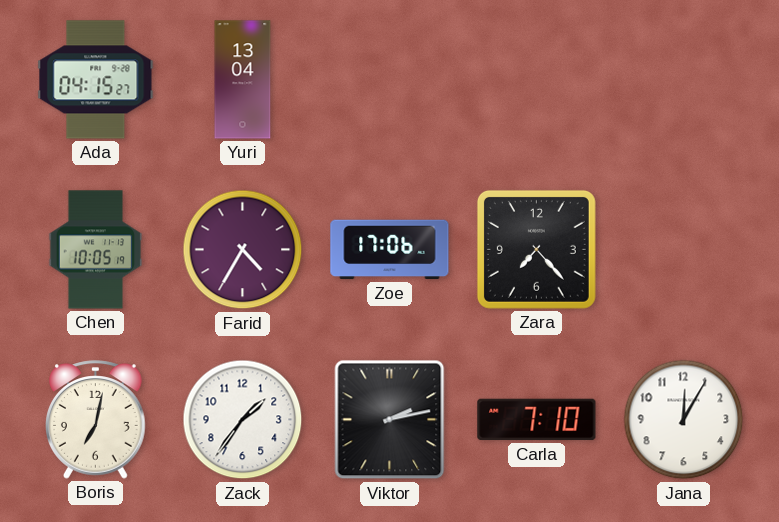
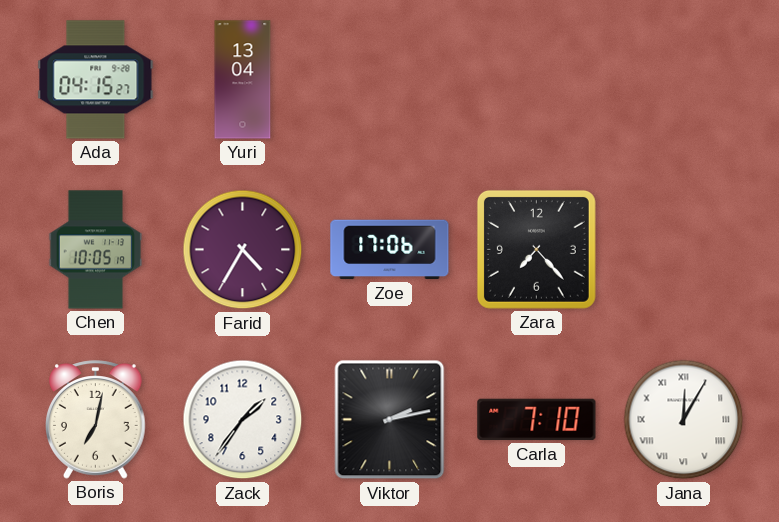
Jana numerals: Arabic -> Roman (684, 420)
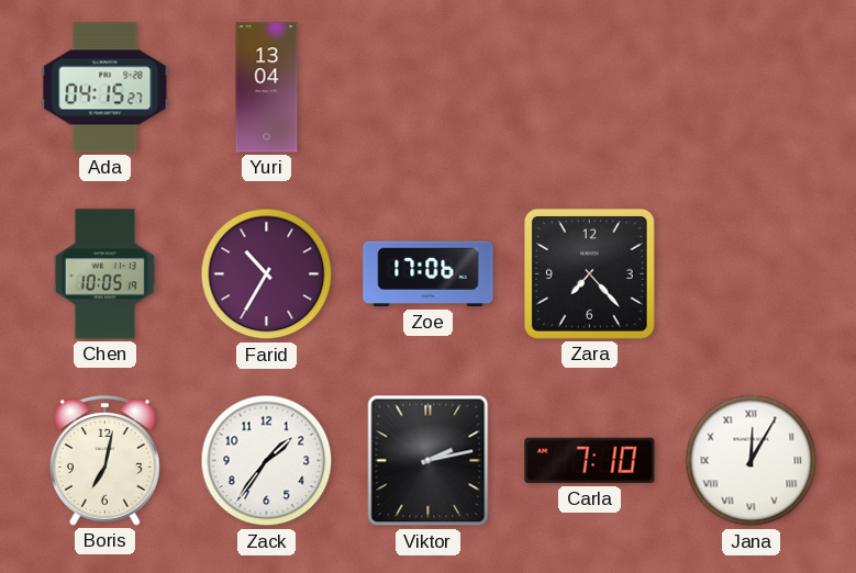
Farid: 4:35 -> 10:35 (267, 274)
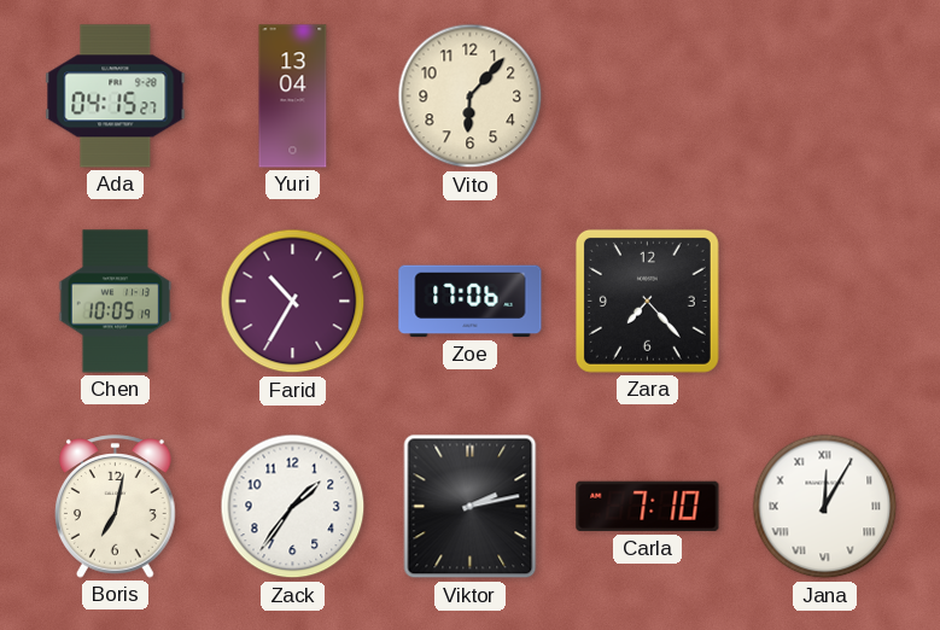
Vito: none -> 6:07 (471, 97)
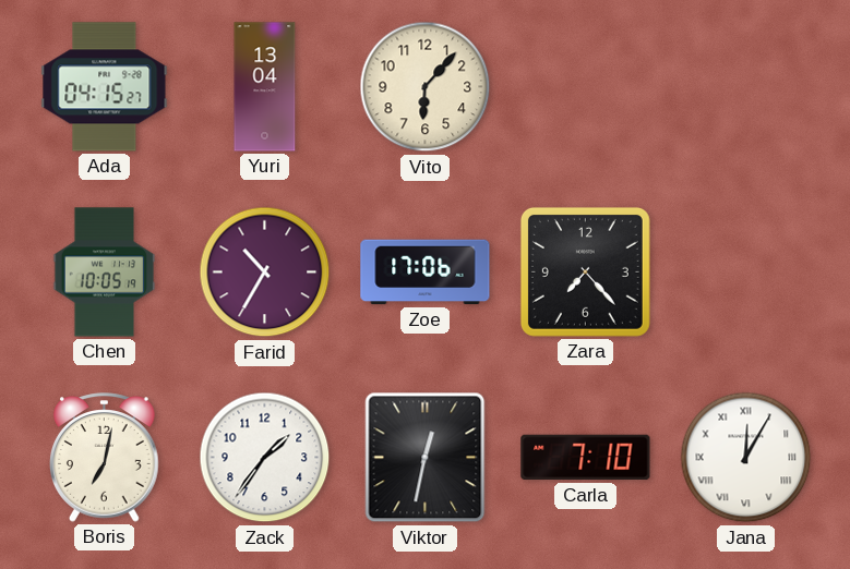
Viktor: 2:13 -> 12:32 (426, 458)
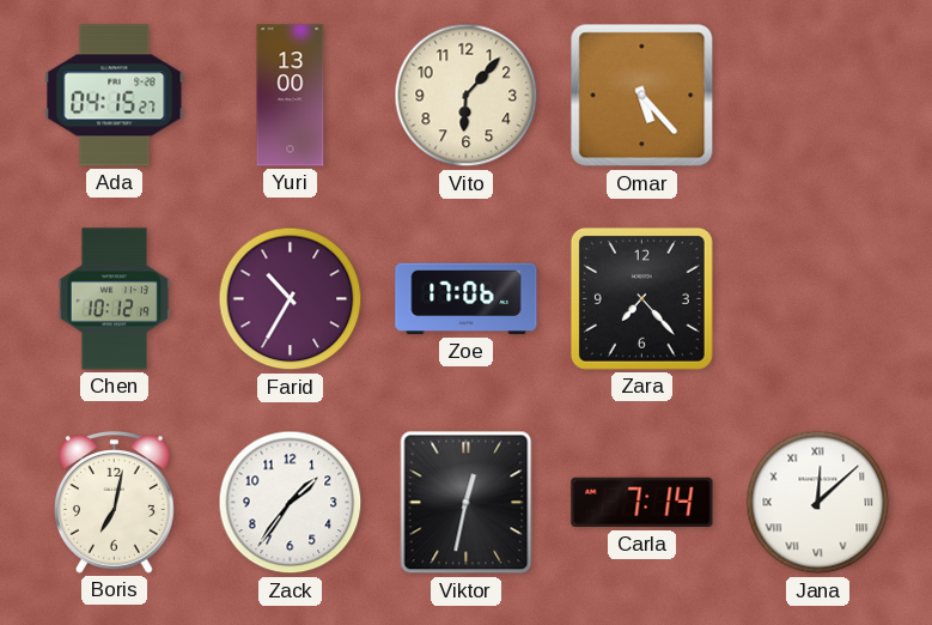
Yuri: 13:04 -> 13:00 (291, 96)
Omar: none -> 5:23 (642, 96)
Chen: 10:05 -> 10:12 (115, 299)
Carla: 7:10 -> 7:14 (642, 503)
Jana: 12:05 -> 12:08 (818, 503)
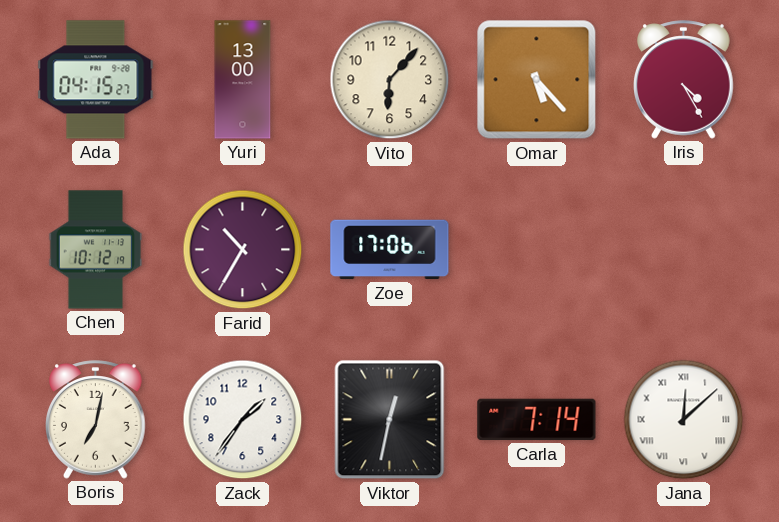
Iris: none -> 4:25 (684, 80)
Zara: 7:23 -> none (641, 298)
